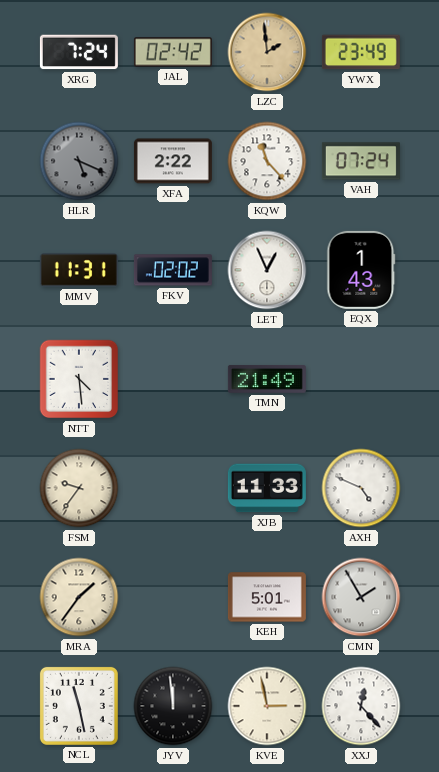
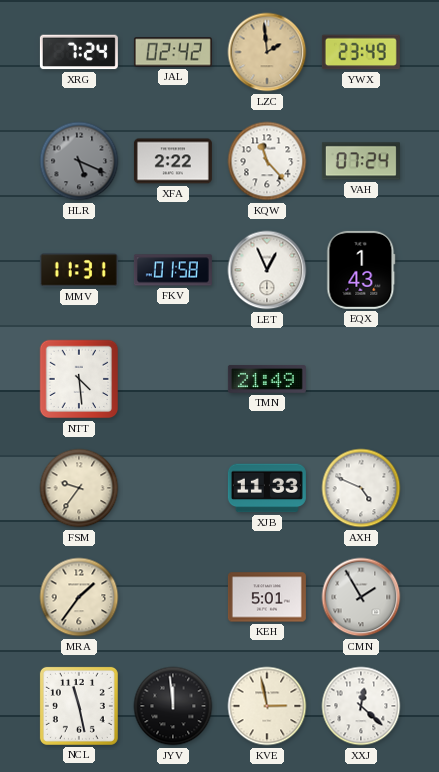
FKV: 02:02 -> 01:58 (173, 270)
XXJ: 12:23 -> 12:22 (361, 706)
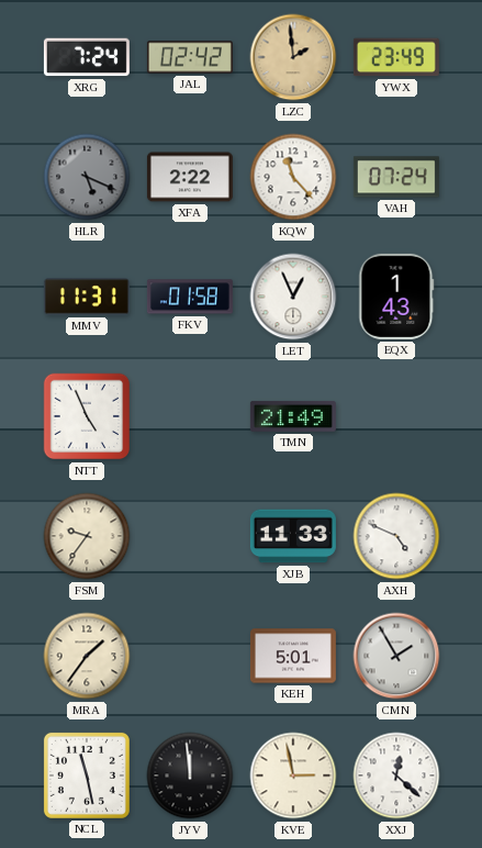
NTT: 4:29 -> 4:56 (87, 416)
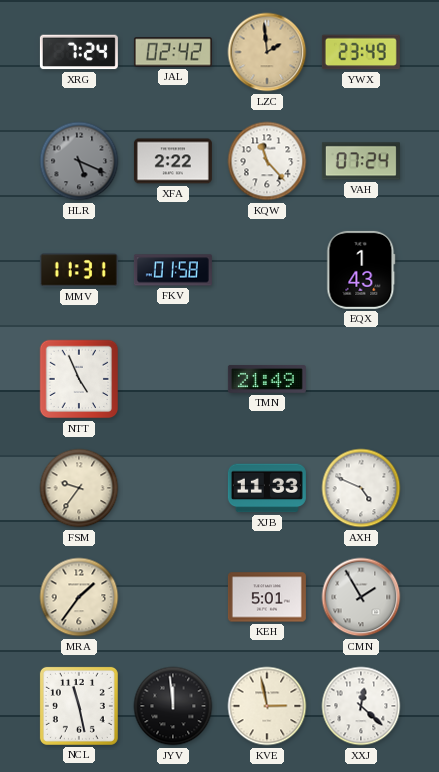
LET: 12:56 -> none (293, 297)
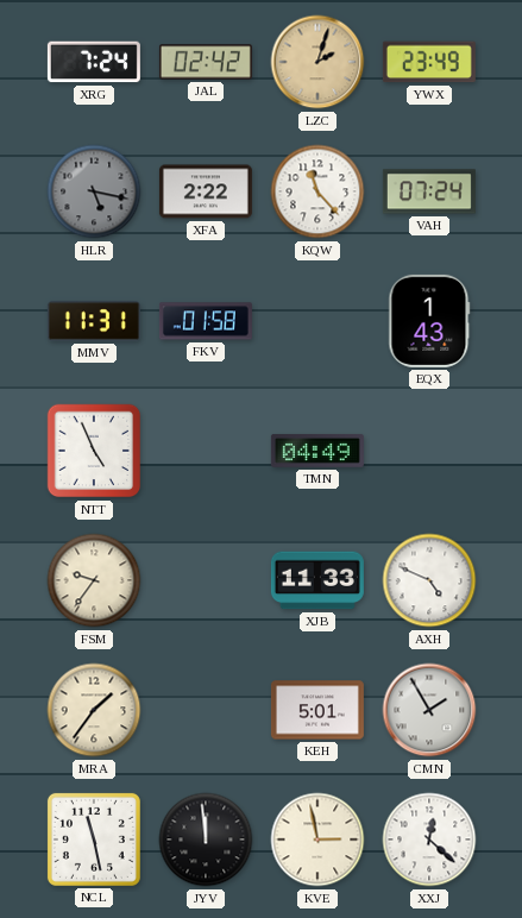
LZC: 1:59 -> 2:03 (317, 62)
HLR: 5:19 -> 5:17 (94, 191)
TMN: 21:49 -> 04:49 (317, 451)
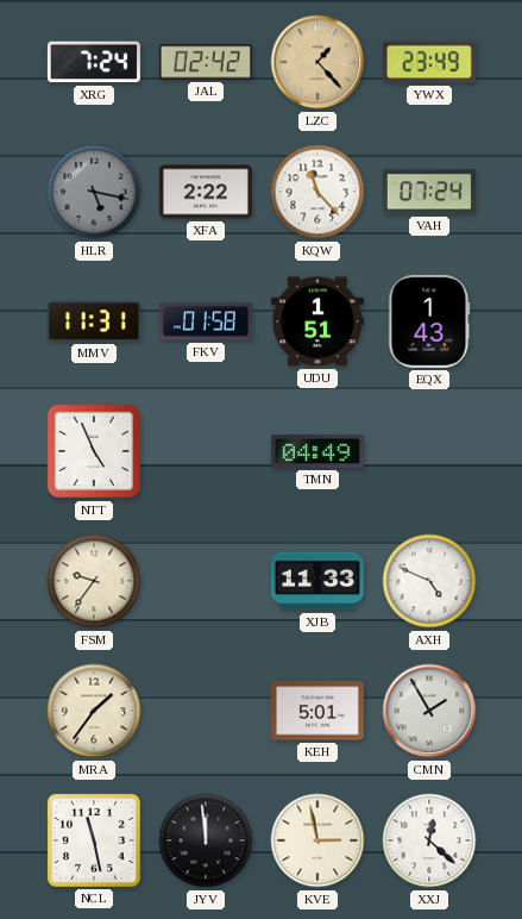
LZC: 2:03 -> 1:23 (317, 62)
UDU: none -> 1:51 (317, 321)
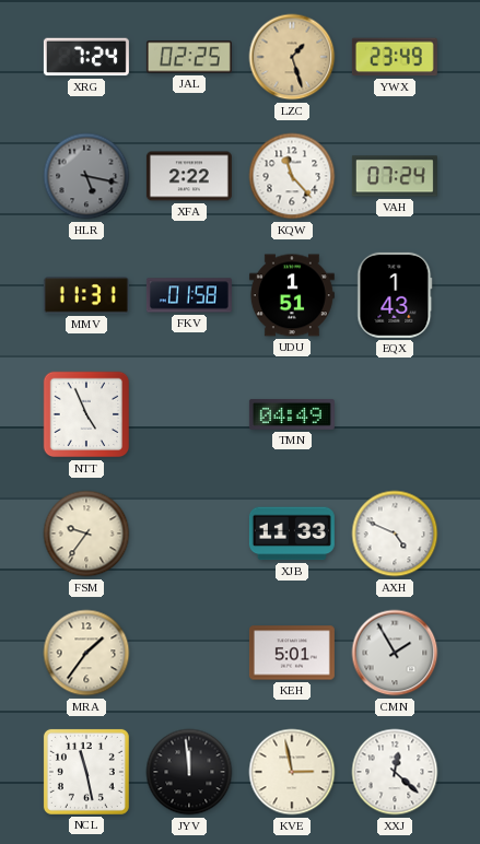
JAL: 02:42 -> 02:25 (189, 57)
LZC: 1:23 -> 1:27 (292, 57)
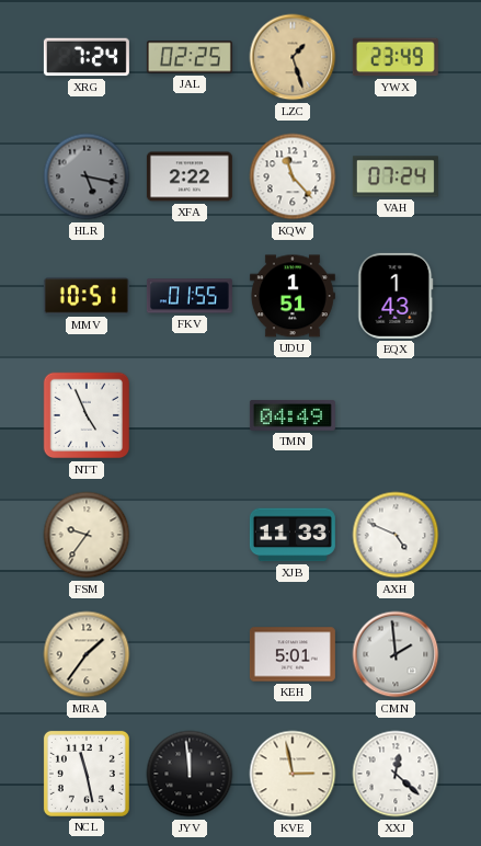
MMV: 11:31 -> 10:51 (87, 296)
FKV: 01:58 -> 01:55 (190, 296)
CMN: 1:55 -> 1:59 (396, 654)
